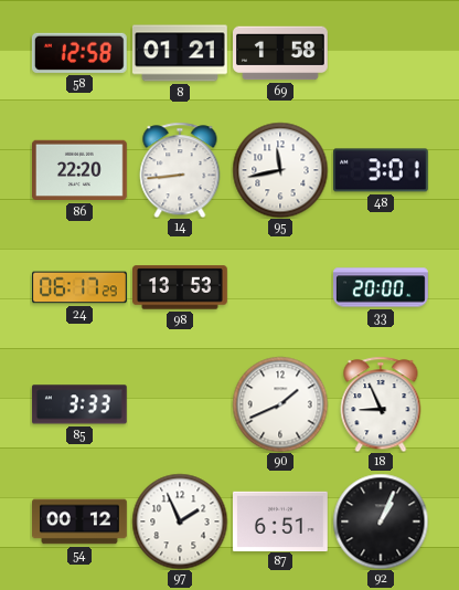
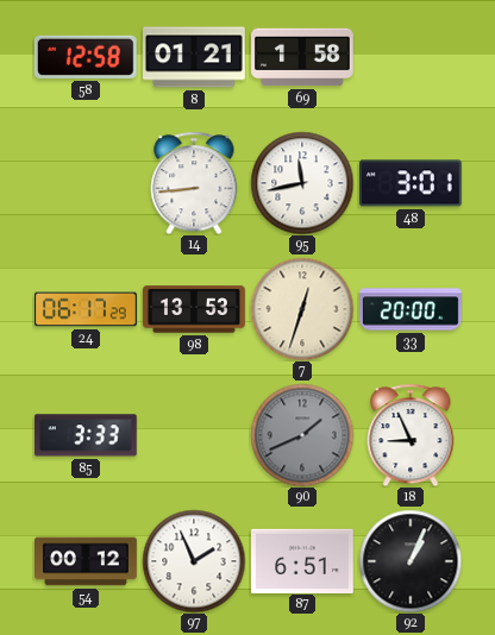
86: 22:20 -> none (81, 170)
7: none -> 12:33 (302, 309)
90 dial: white -> grey (302, 435)
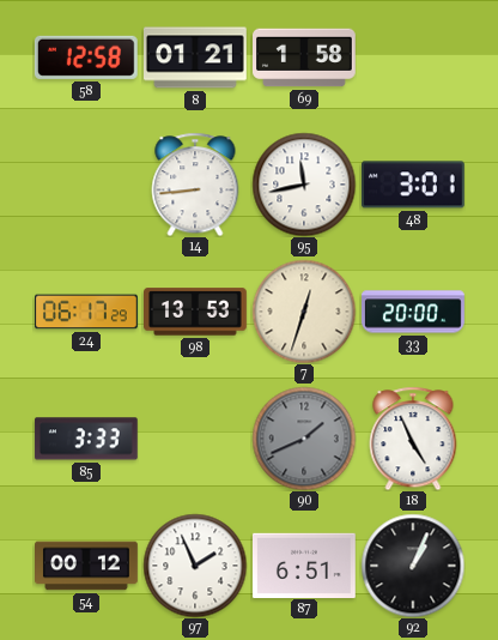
18: 8:56 -> 4:56 (413, 439)
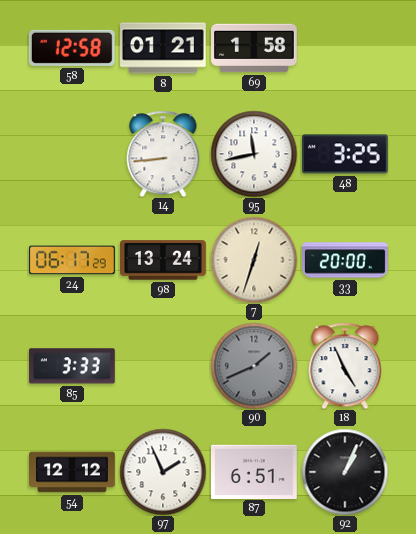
48: 3:01 -> 3:25 (345, 154)
98: 13:53 -> 13:24 (164, 260)
54: 00:12 -> 12:12 (73, 472)
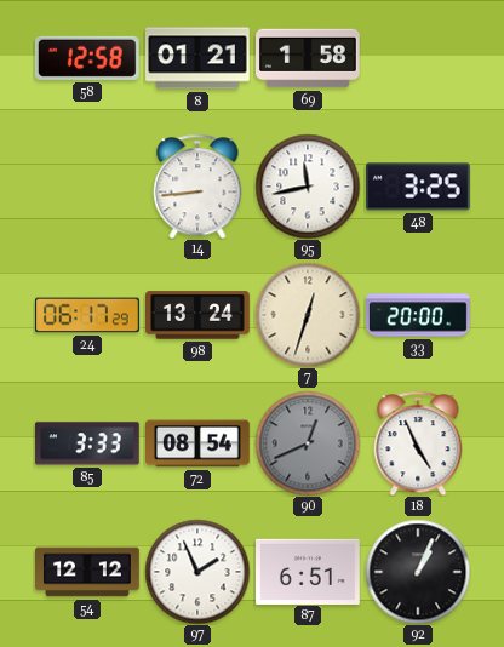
72: none -> 08:54 (199, 443)
90: 1:41 -> 12:41 (308, 443)
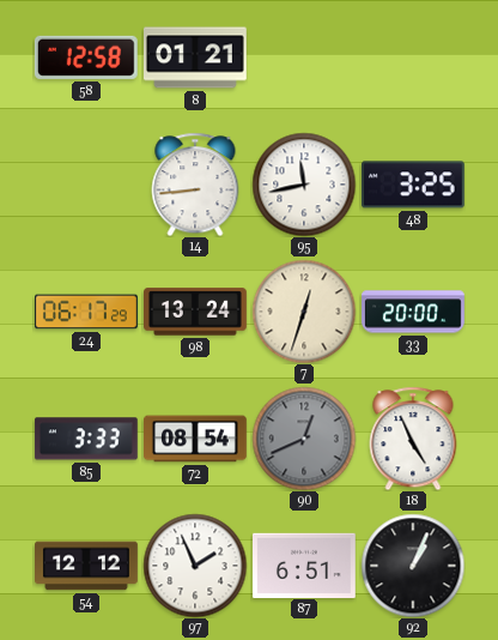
69: 1:58 -> none (309, 58)
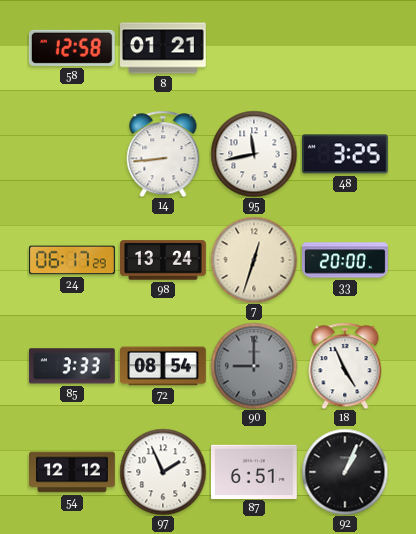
90: 12:41 -> 9:00 (254, 366)
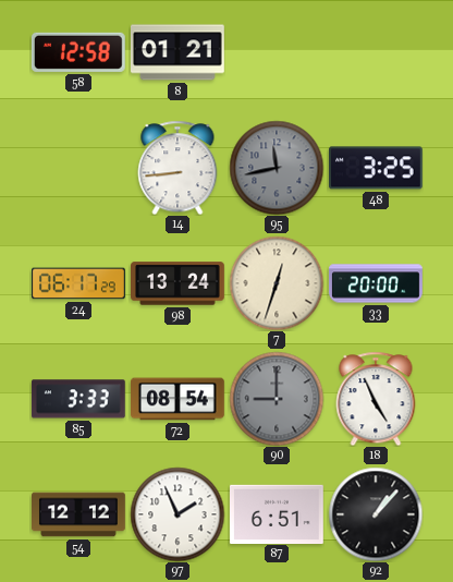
95 dial: white -> grey (277, 168)
92: 1:04 -> 1:07 (376, 514)
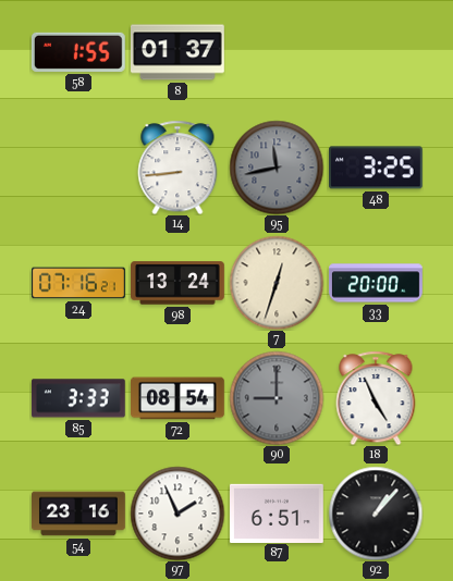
58: 12:58 -> 1:55 (78, 52)
8: 01:21 -> 01:37 (179, 52)
24: 06:17 -> 07:16 (79, 283)
54: 12:12 -> 23:16 (79, 514)
